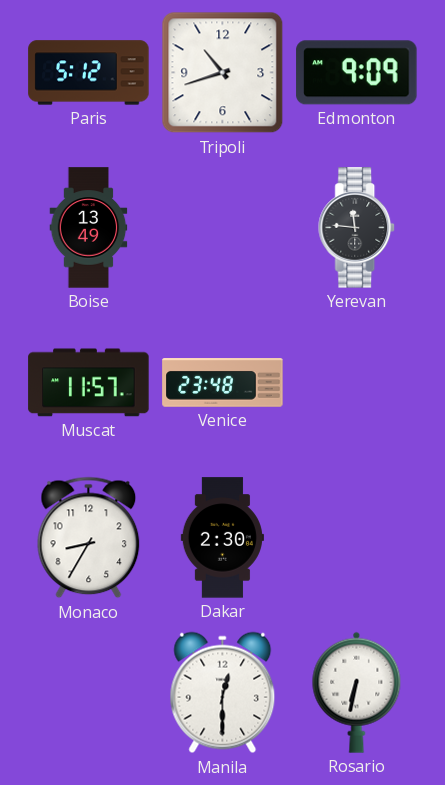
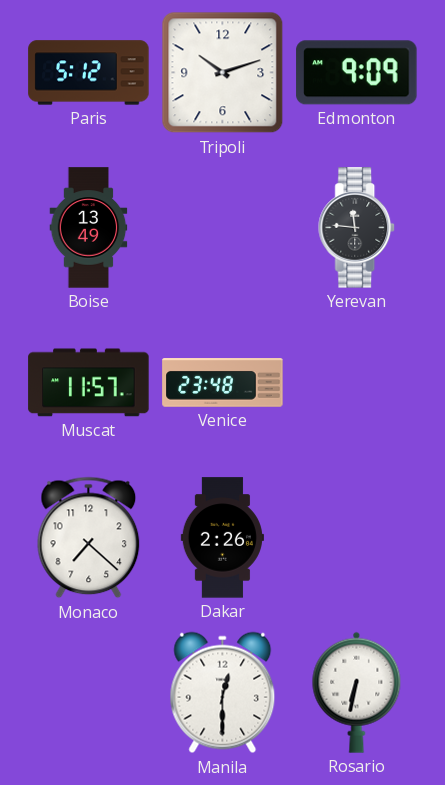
Tripoli: 10:42 -> 10:12 (223, 73)
Monaco: 8:35 -> 7:22 (89, 538)
Dakar: 2:30 -> 2:26 (222, 538)
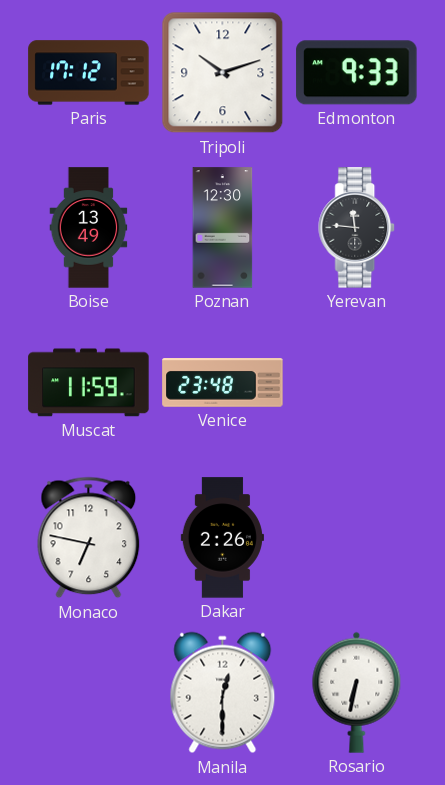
Paris: 5:12 -> 17:12 (89, 73)
Edmonton: 9:09 -> 9:33 (357, 73)
Poznan: none -> 12:30 (223, 228)
Muscat: 11:57 -> 11:59 (89, 383)
Monaco: 7:22 -> 6:47 (89, 538)
